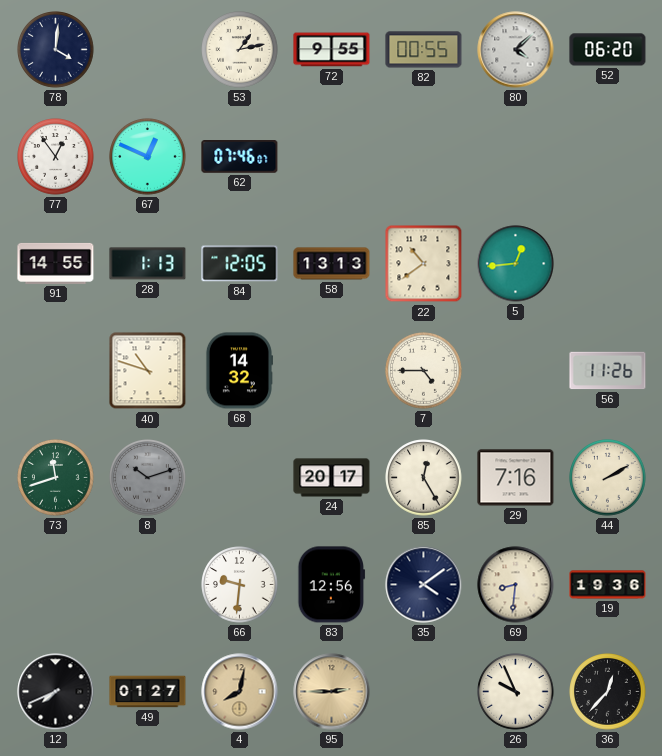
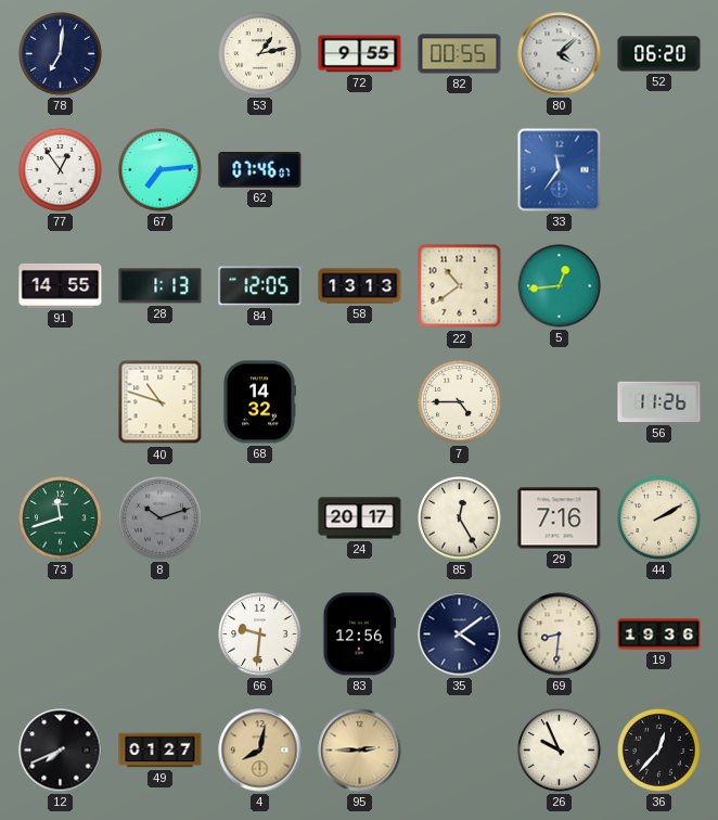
78: 4:01 -> 7:01 (61, 54)
67: 12:49 -> 7:14 (161, 170)
33: none -> 11:36 (560, 170)
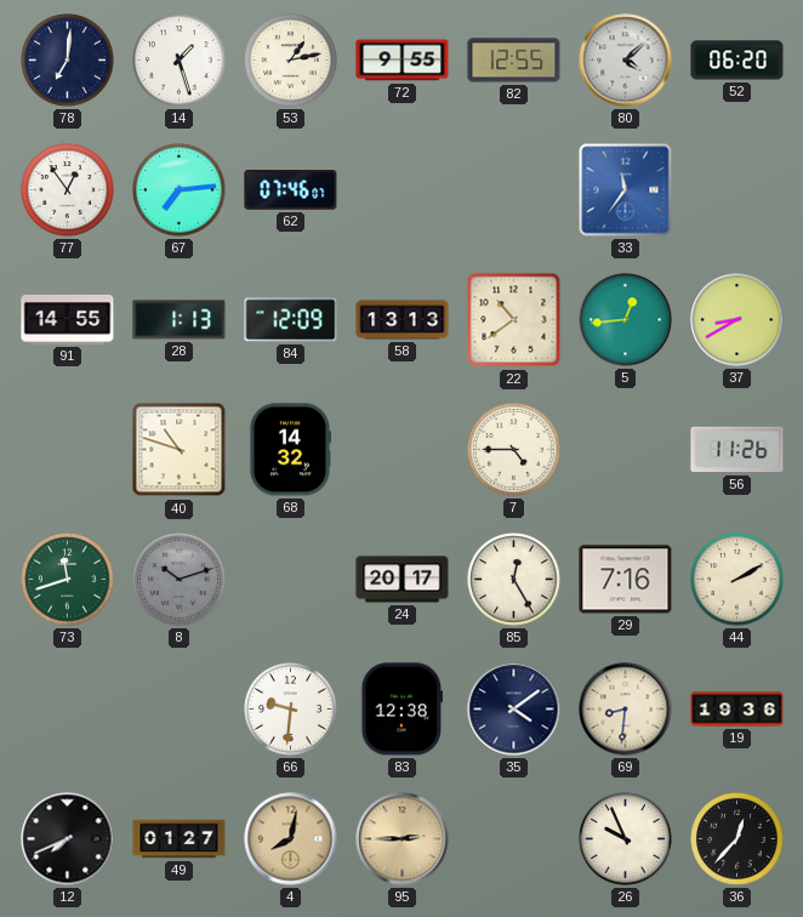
14: none -> 1:27 (180, 61)
82: 00:55 -> 12:55 (514, 61)
84: 12:05 -> 12:09 (291, 320)
37: none -> 8:40 (737, 320)
83: 12:56 -> 12:38 (403, 710)
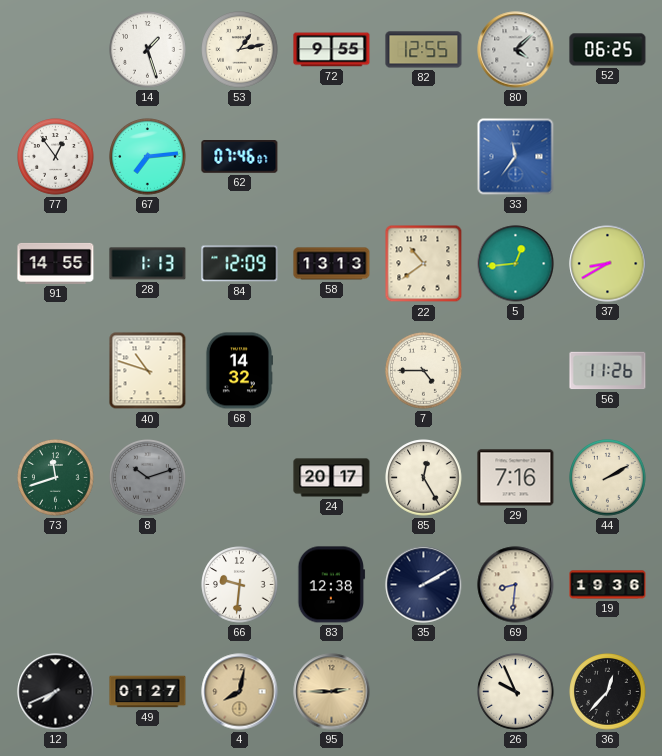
78: 7:01 -> none (68, 61)
52: 06:20 -> 06:25 (608, 50)
35: 4:09 -> 2:10 (424, 585)
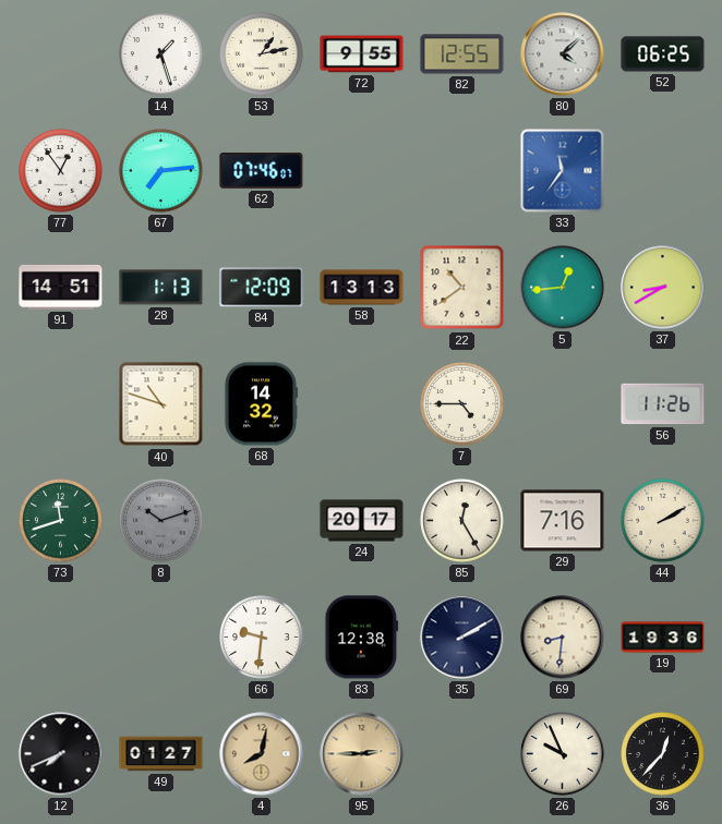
91: 14:55 -> 14:51 (61, 287)
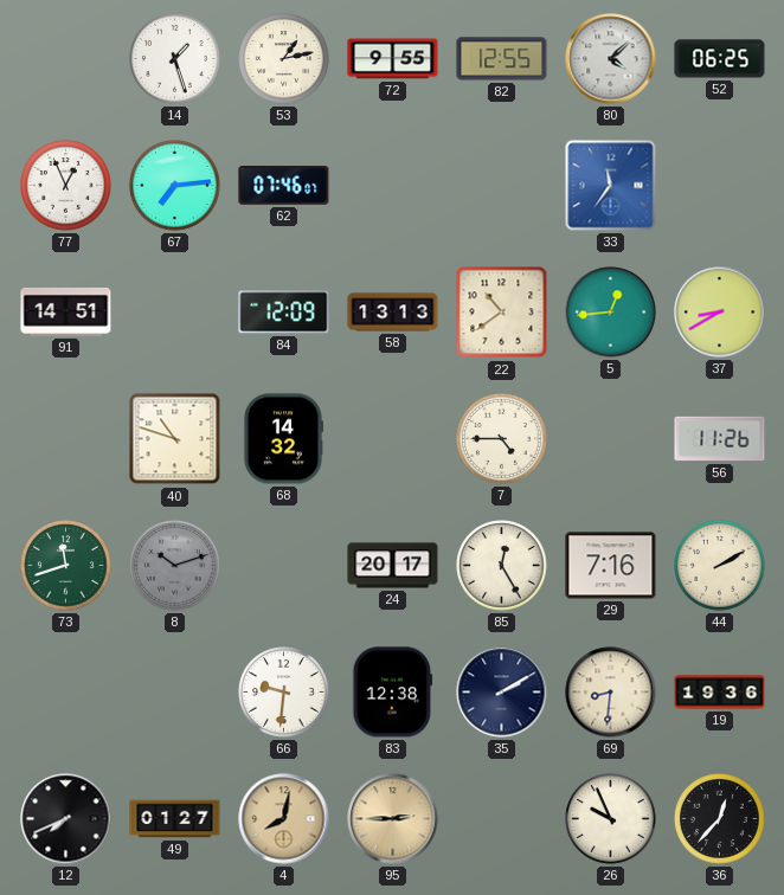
77: 12:54 -> 12:56 (66, 186)
28: 1:13 -> none (161, 288)
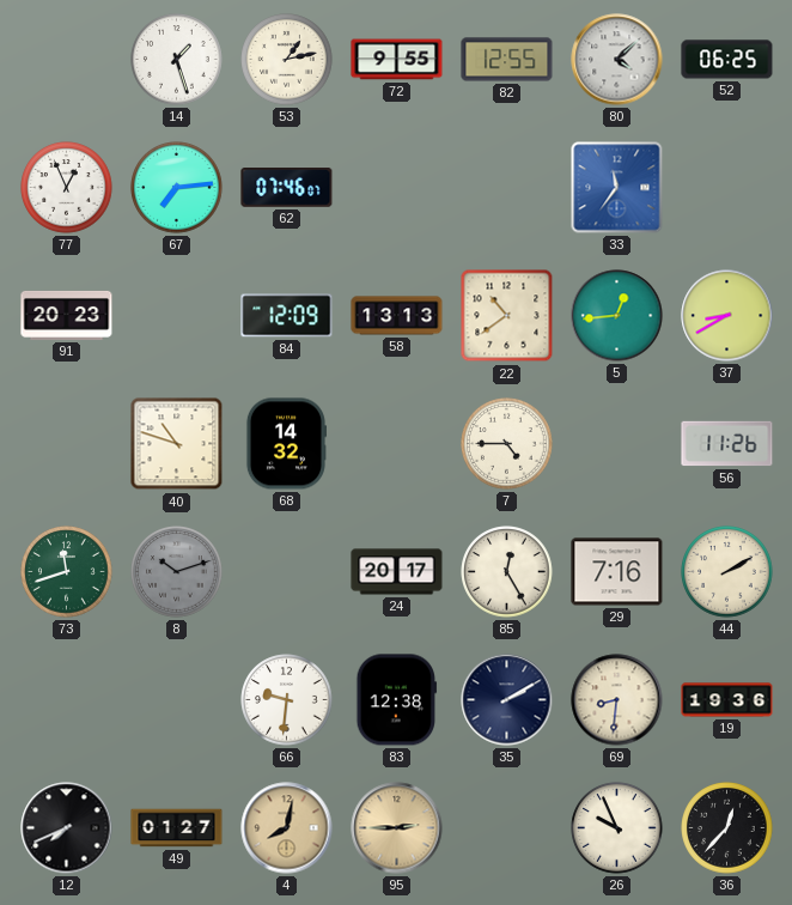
91: 14:51 -> 20:23 (67, 315)
